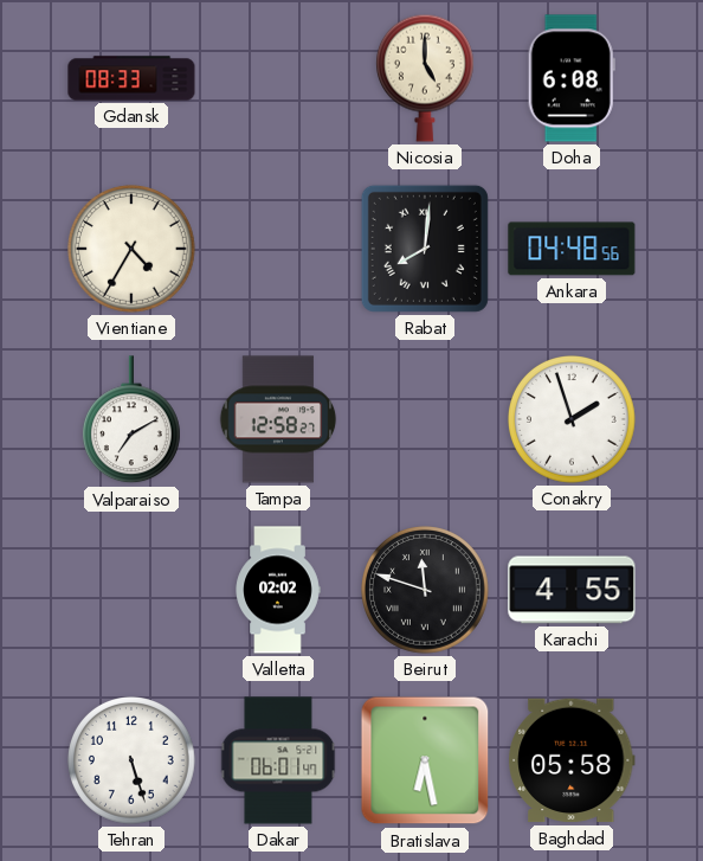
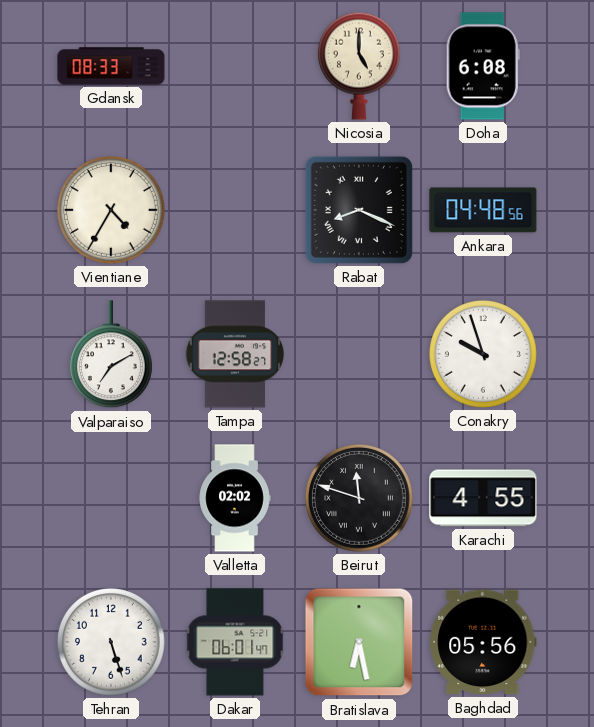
Rabat: 8:01 -> 8:19 (359, 210)
Conakry: 1:57 -> 9:57 (484, 355)
Baghdad: 05:58 -> 05:56 (483, 642)
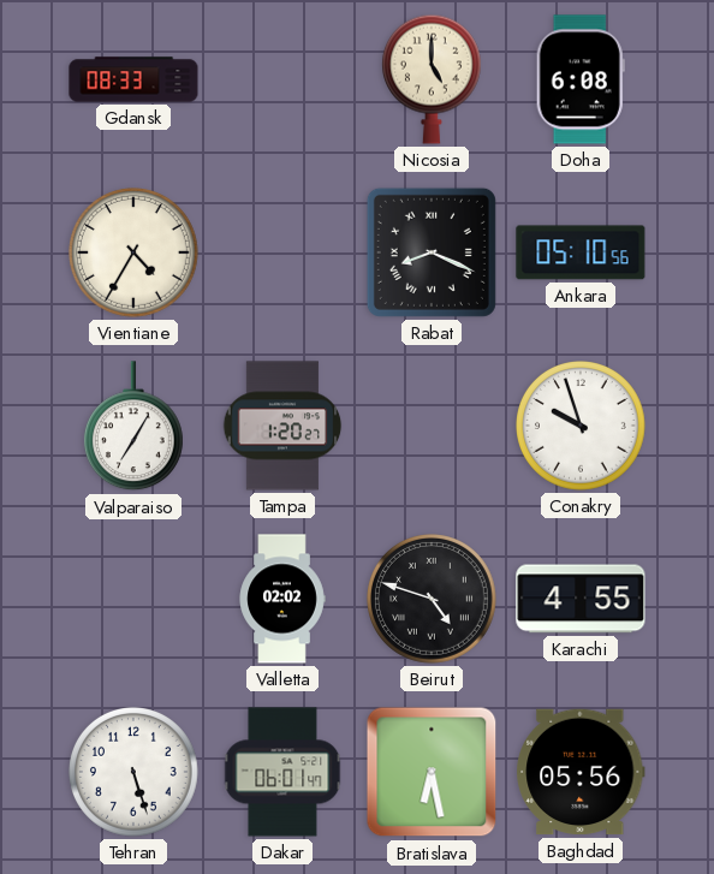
Ankara: 04:48 -> 05:10 (581, 252)
Valparaiso: 7:10 -> 7:05 (133, 427)
Tampa: 12:58 -> 1:20 (282, 426)
Beirut: 11:48 -> 4:48 (433, 600)
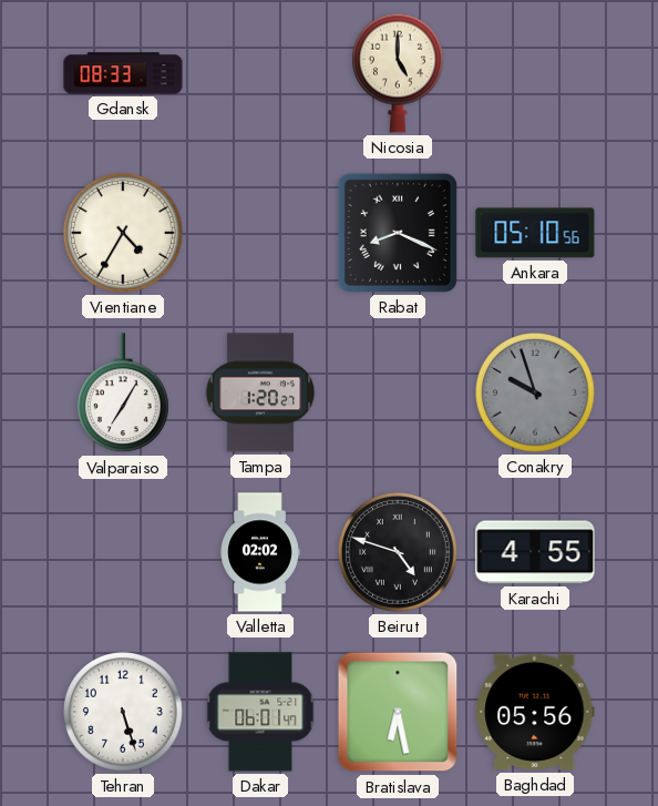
Doha: 6:08 -> none (581, 79)
Conakry dial: white -> grey (536, 394)
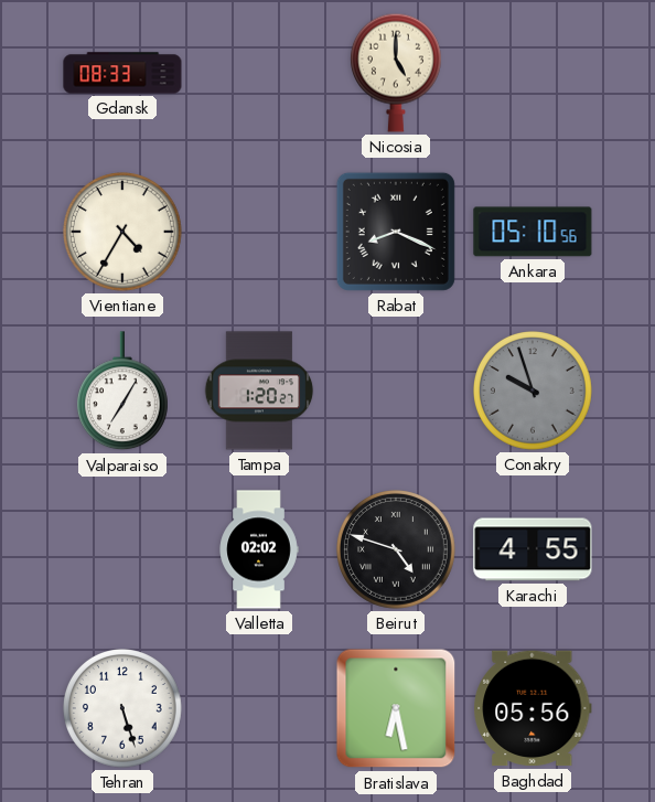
Dakar: 06:01 -> none (260, 712)
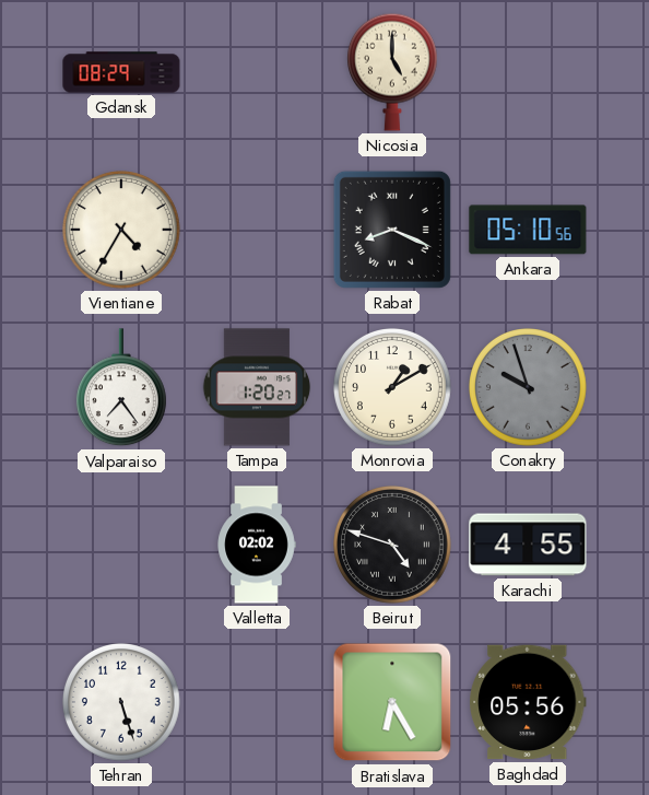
Gdansk: 08:33 -> 08:29 (121, 72)
Valparaiso: 7:05 -> 7:24 (121, 388)
Monrovia: none -> 1:10 (393, 388)
Bratislava: 6:28 -> 6:25 (392, 702)
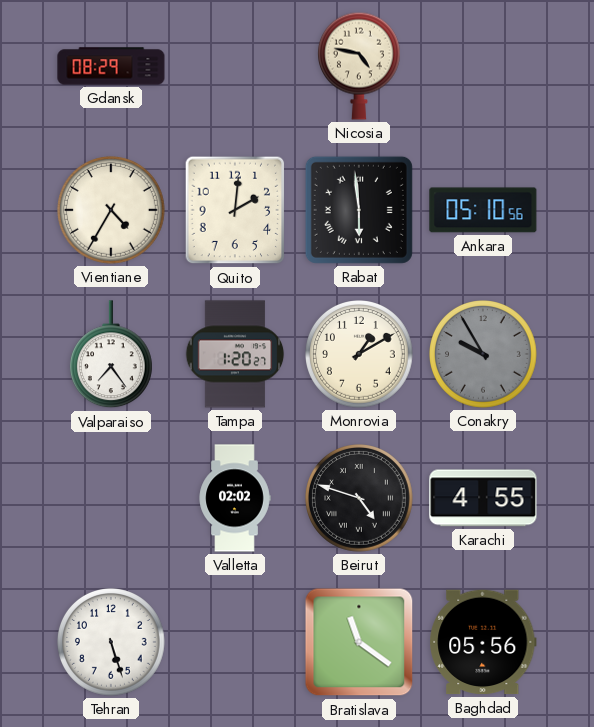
Nicosia: 5:00 -> 4:47 (359, 66)
Quito: none -> 2:01 (235, 210)
Rabat: 8:19 -> 5:59 (359, 210)
Conakry: 9:57 -> 9:55 (484, 355)
Bratislava: 6:25 -> 11:21 (359, 642)
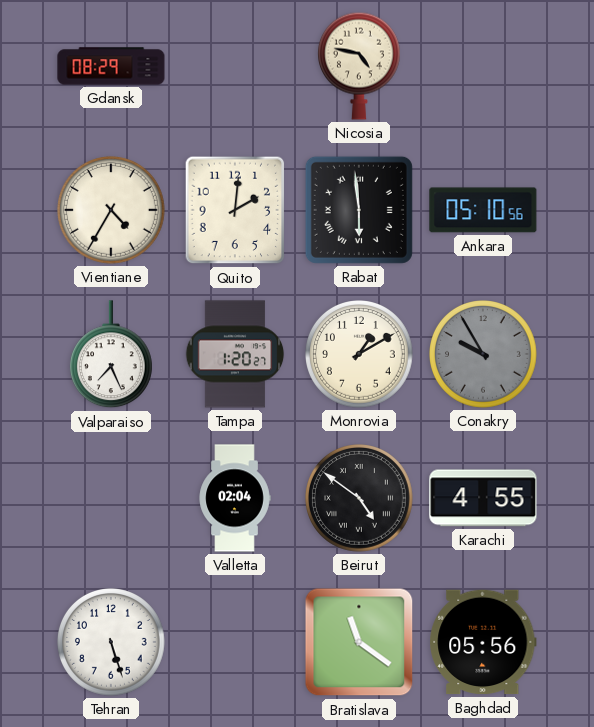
Valparaiso: 7:24 -> 7:26 (111, 355)
Valletta: 02:02 -> 02:04 (235, 498)
Beirut: 4:48 -> 4:51 (360, 499)
